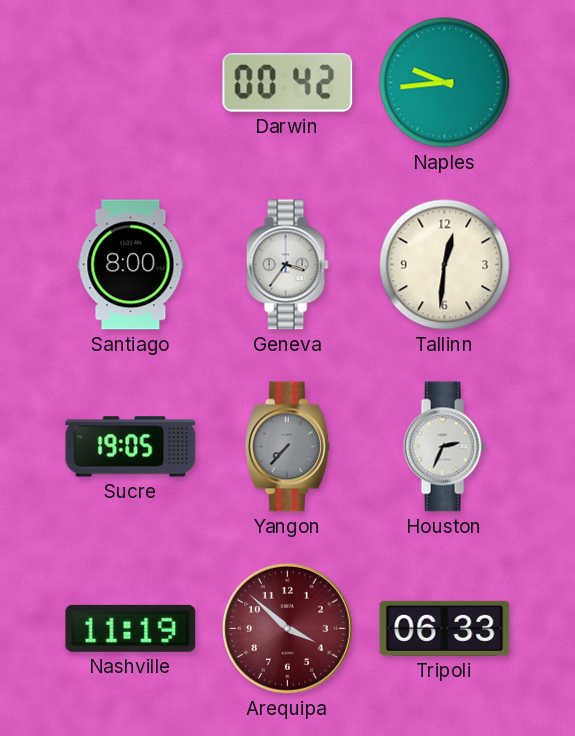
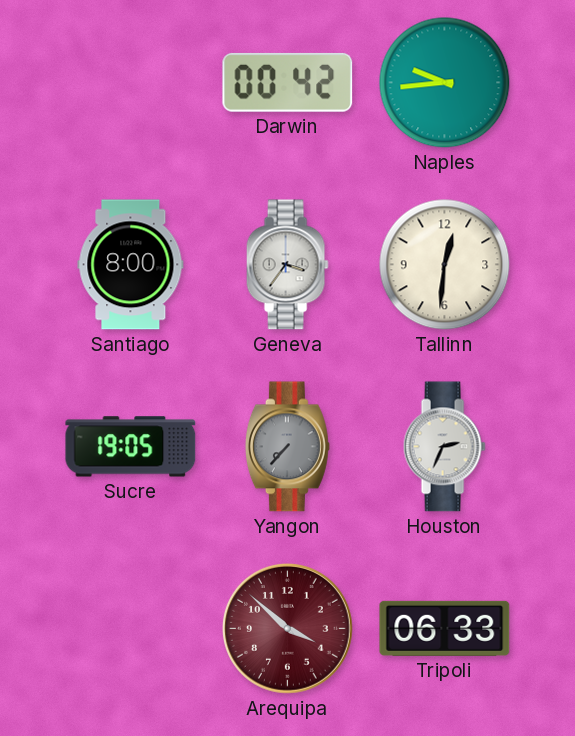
Nashville: 11:19 -> none (131, 628)
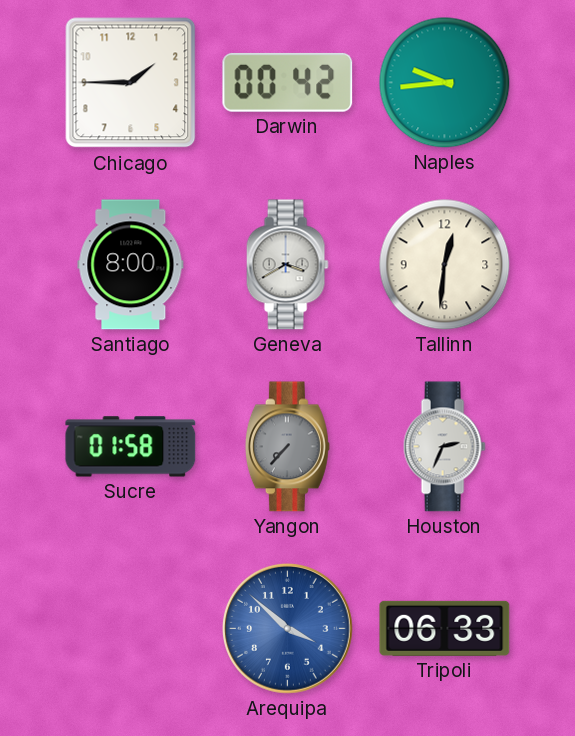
Chicago: none -> 1:45 (131, 83)
Geneva: 3:36 -> 3:40 (287, 265)
Sucre: 19:05 -> 01:58 (131, 447)
Arequipa dial: burgundy -> blue (287, 628)
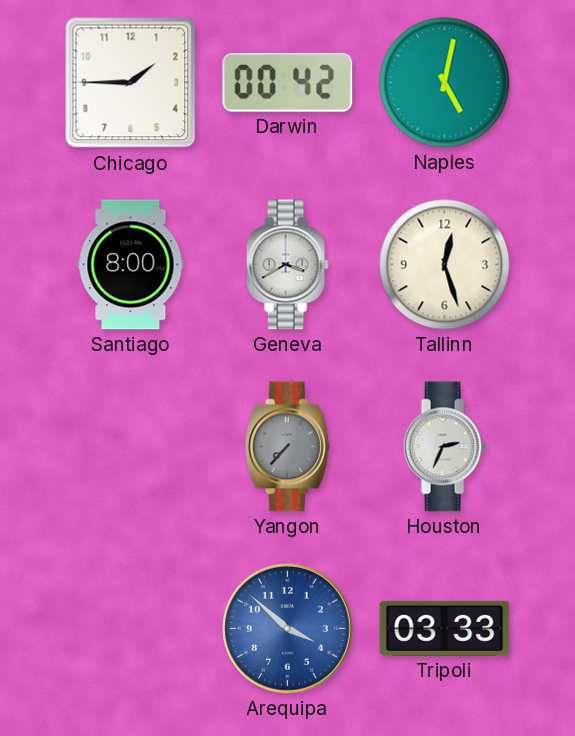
Naples: 9:44 -> 5:02 (445, 83)
Tallinn: 12:31 -> 12:27 (445, 265)
Sucre: 01:58 -> none (131, 447)
Tripoli: 06:33 -> 03:33 (445, 628)
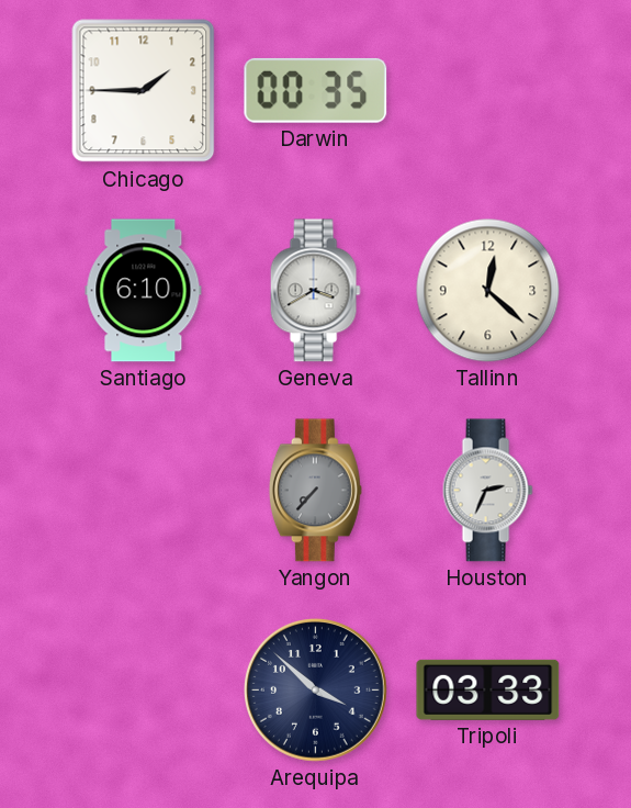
Darwin: 00:42 -> 00:35 (316, 90)
Naples: 5:02 -> none (445, 83)
Santiago: 8:00 -> 6:10 (144, 291)
Tallinn: 12:27 -> 12:22 (488, 291)
Arequipa dial: blue -> navy (315, 689)
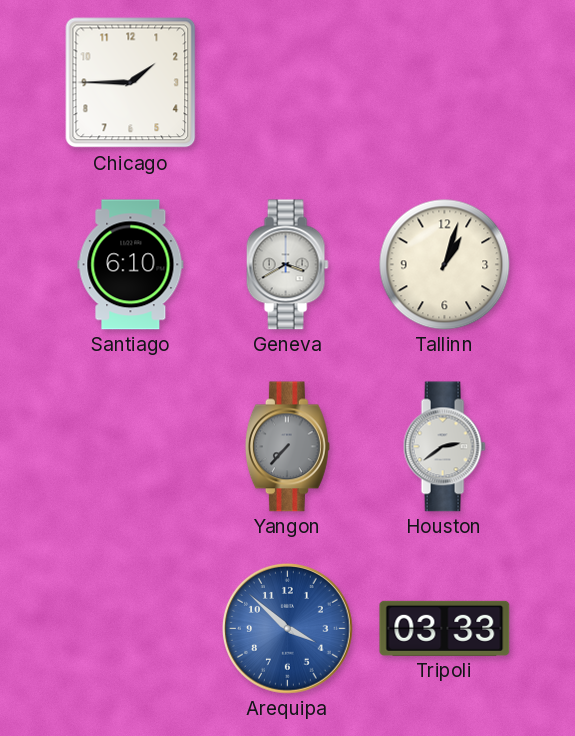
Darwin: 00:35 -> none (316, 90)
Tallinn: 12:22 -> 1:03 (445, 265)
Houston: 2:34 -> 2:39 (444, 447)
Arequipa dial: navy -> blue (287, 628)
